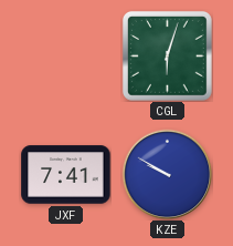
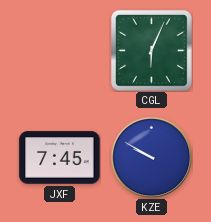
CGL: 6:03 -> 6:04 (151, 50)
JXF: 7:41 -> 7:45 (60, 158)
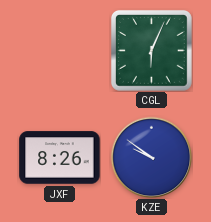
JXF: 7:45 -> 8:26 (60, 158)
KZE: 9:50 -> 9:51 (151, 157)
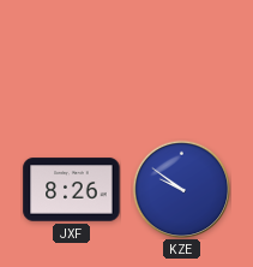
CGL: 6:04 -> none (151, 50)
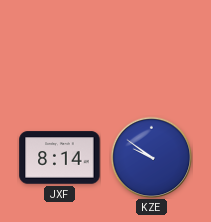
JXF: 8:26 -> 8:14 (60, 158)
